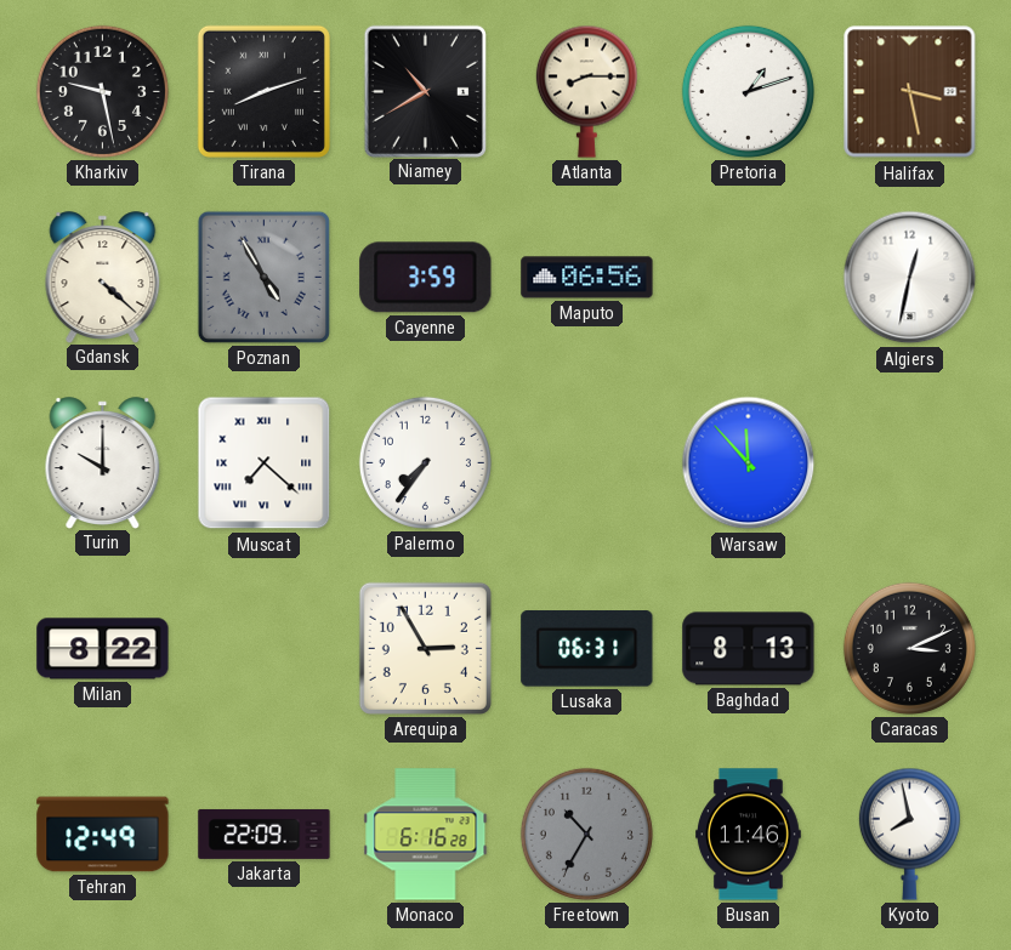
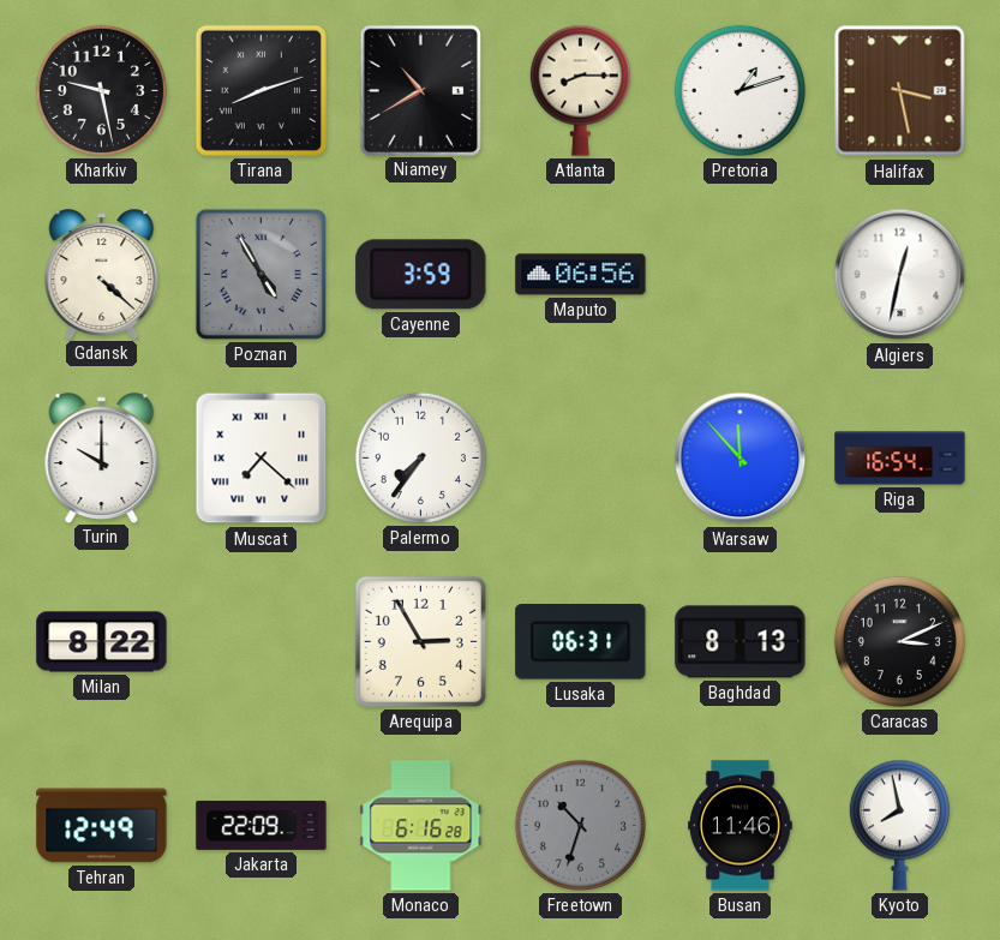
Riga: none -> 16:54 (900, 459)
Freetown: 10:35 -> 10:33 (580, 825)
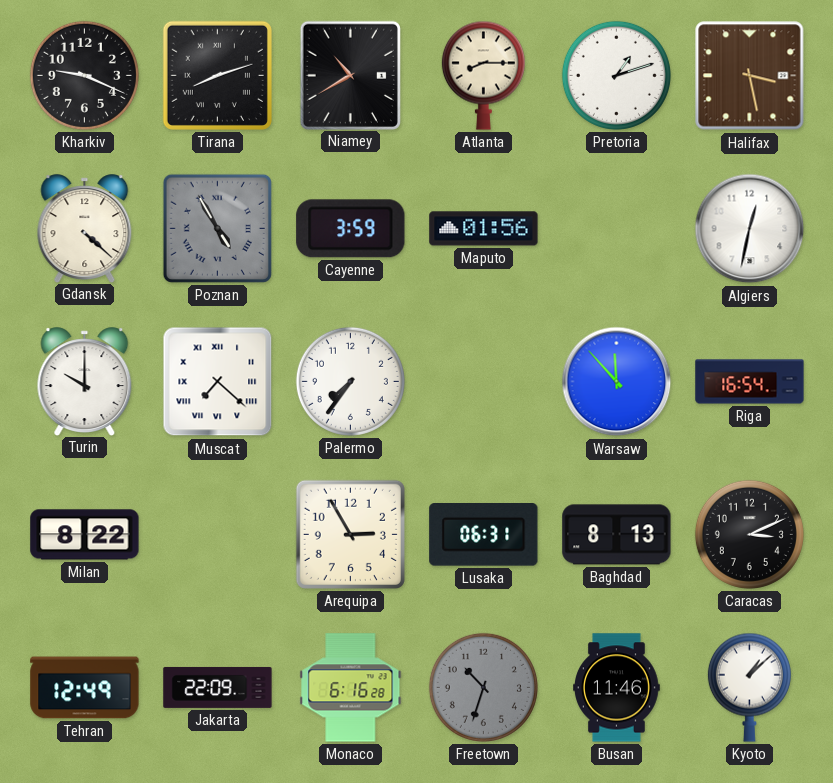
Kharkiv: 9:28 -> 9:19 (84, 75)
Maputo: 06:56 -> 01:56 (484, 229)
Kyoto: 7:58 -> 1:08 (749, 687)
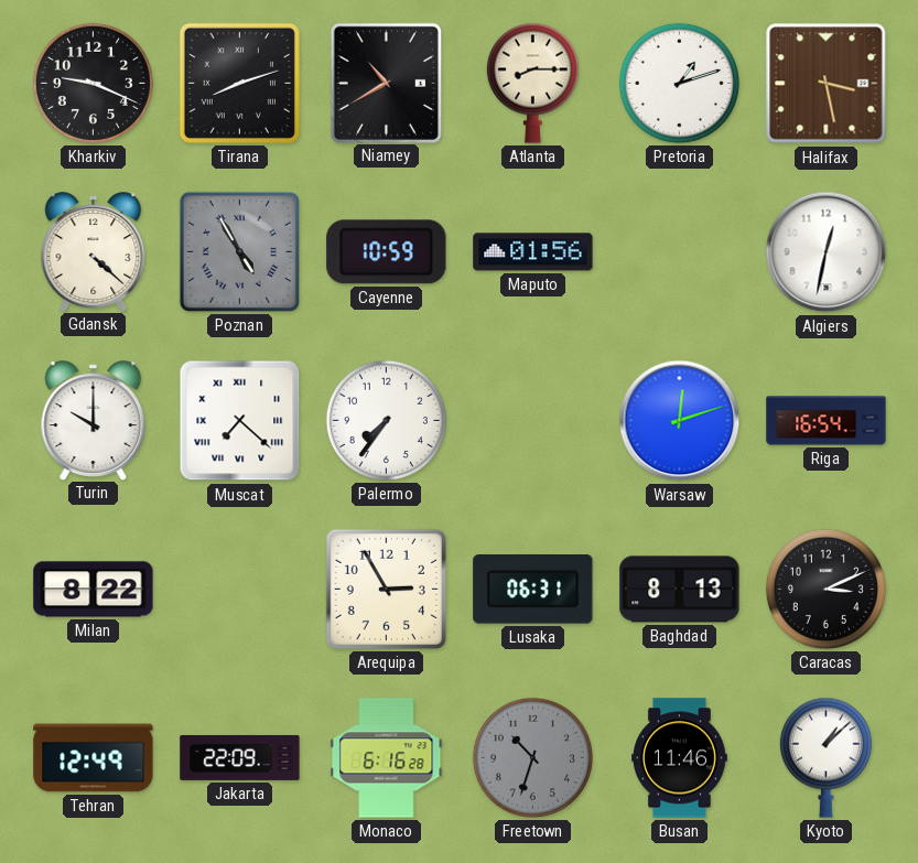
Cayenne: 3:59 -> 10:59 (387, 252)
Warsaw: 11:53 -> 12:12 (680, 421)
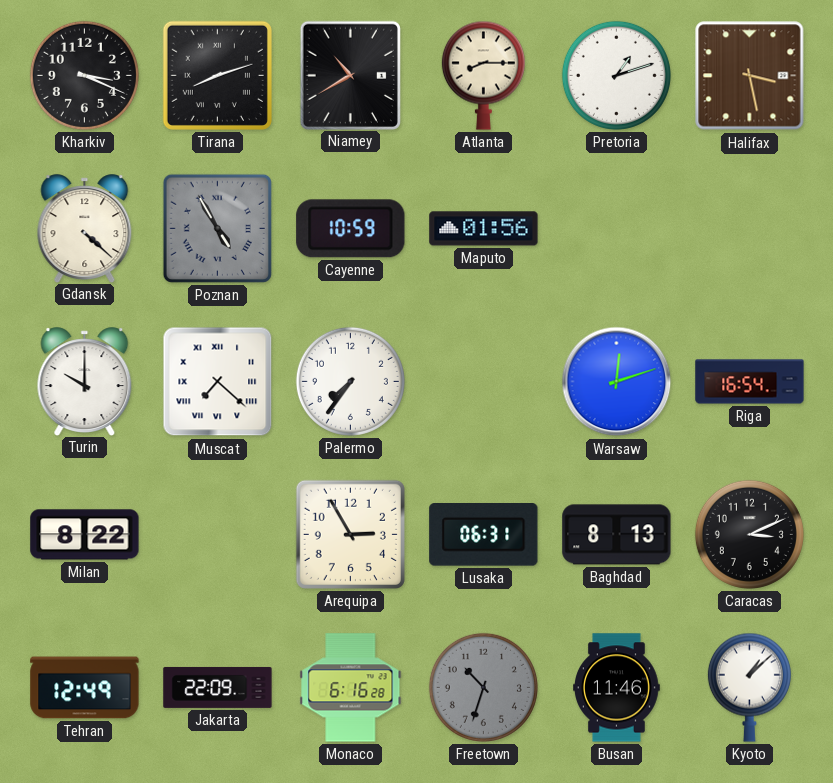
Kharkiv: 9:19 -> 3:19 (84, 75)
Algiers: 12:32 -> none (827, 252)
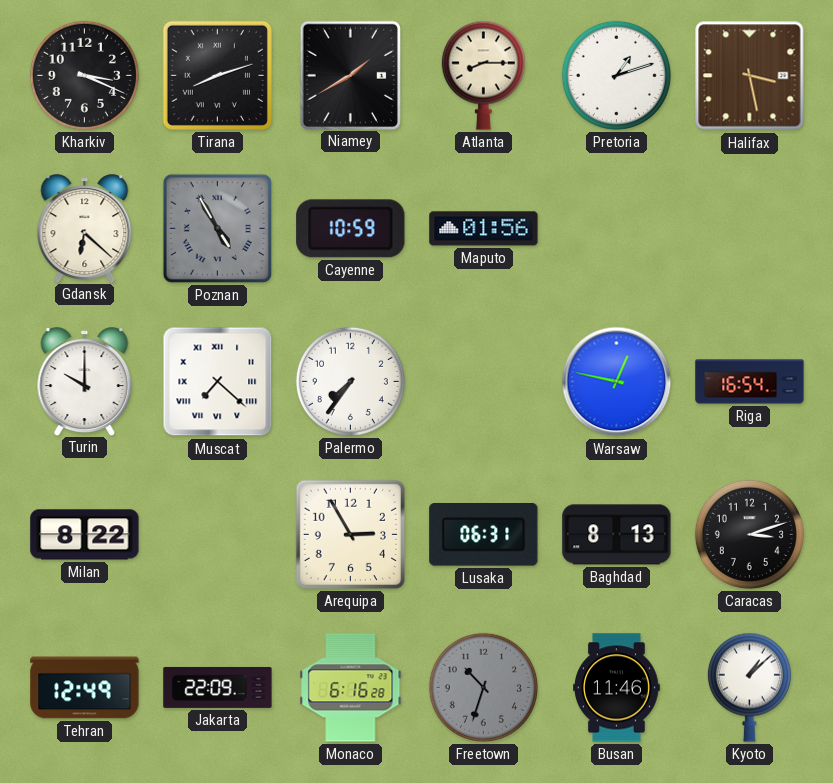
Niamey: 10:40 -> 1:40 (350, 75)
Gdansk: 4:22 -> 6:22 (85, 228)
Warsaw: 12:12 -> 12:47 (617, 382)
Caracas: 3:11 -> 3:12 (749, 534)
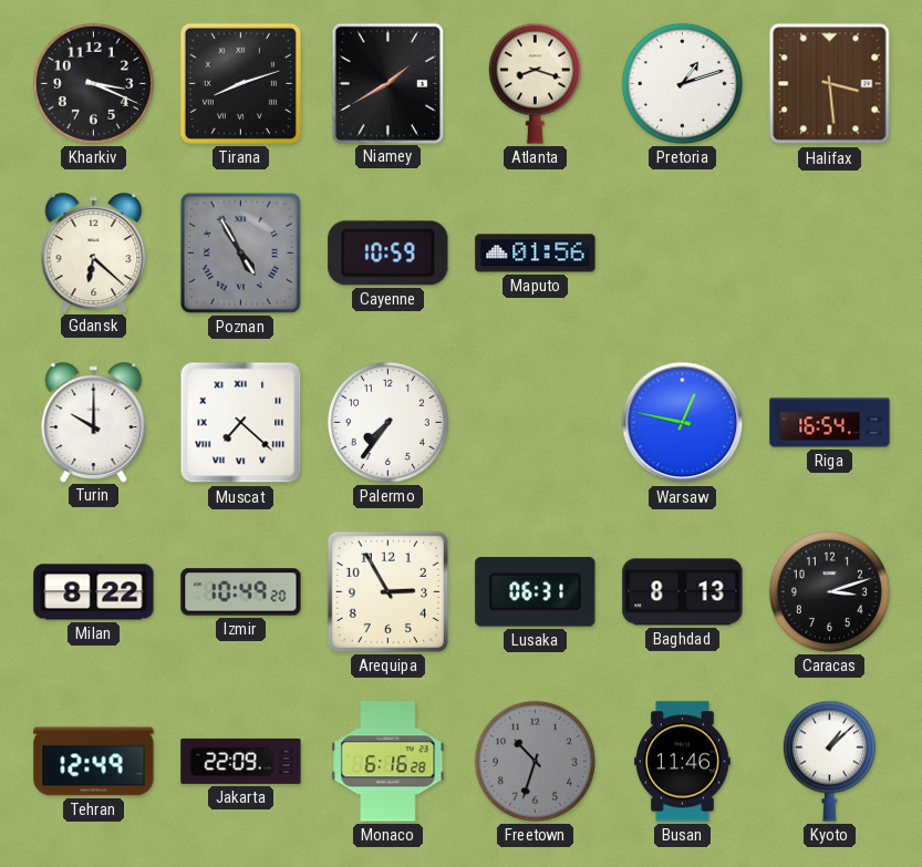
Atlanta: 8:15 -> 8:18 (535, 83)
Halifax: 3:28 -> 3:29 (830, 84)
Izmir: none -> 10:49 (241, 592)
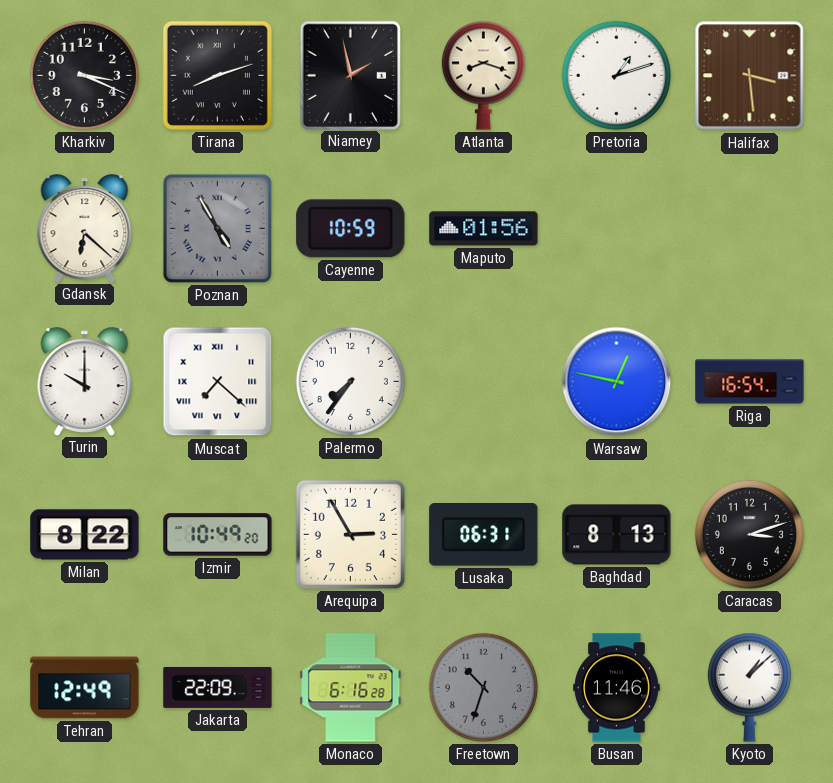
Niamey: 1:40 -> 1:58 (350, 75)
